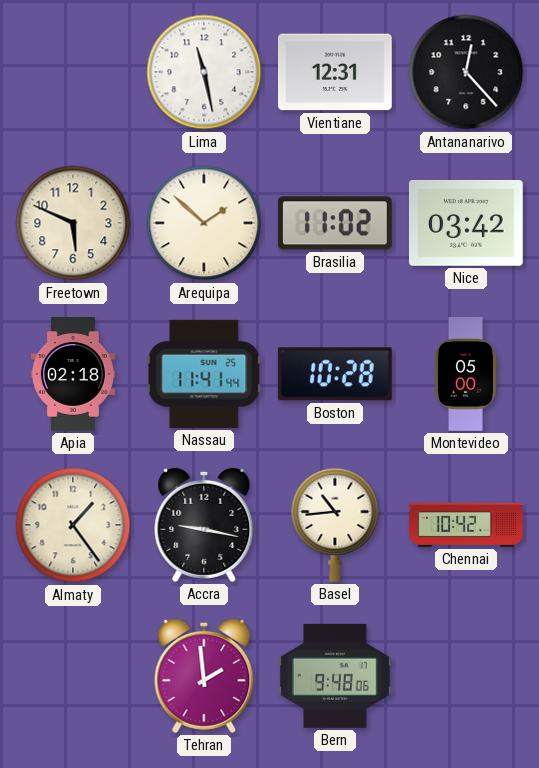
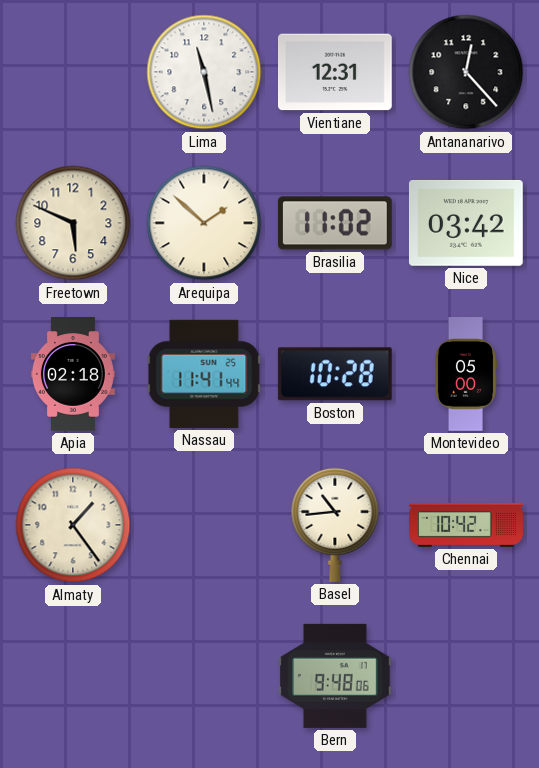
Accra: 9:17 -> none (204, 525)
Tehran: 1:59 -> none (204, 676)
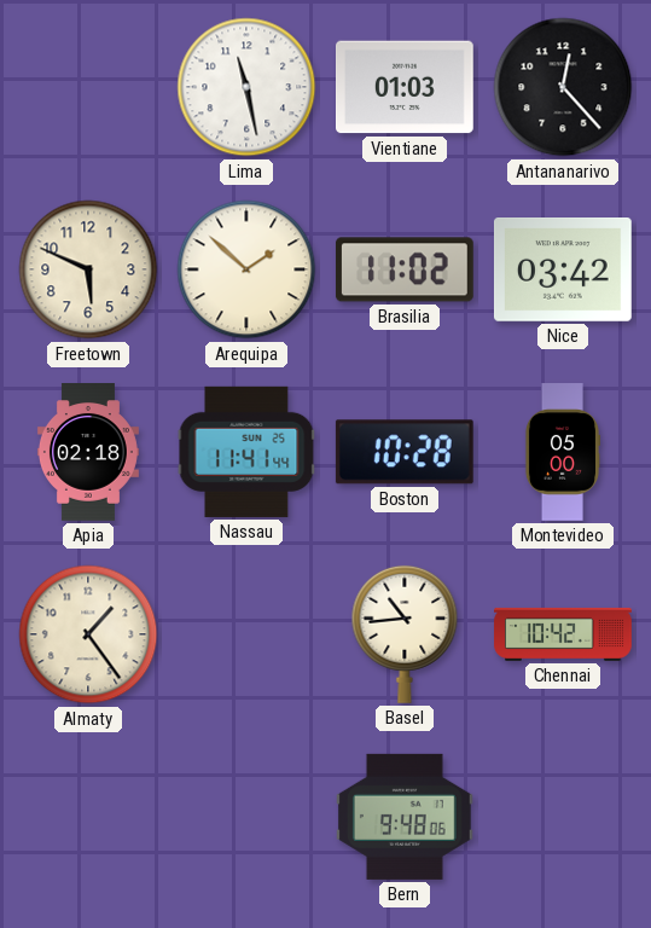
Vientiane: 12:31 -> 01:03 (406, 87)
